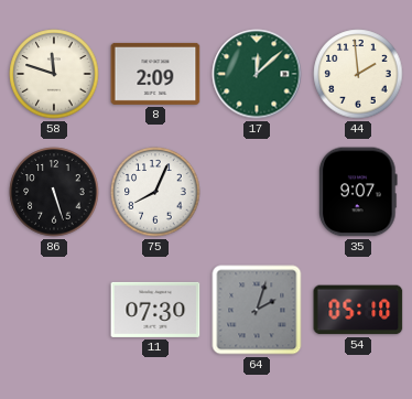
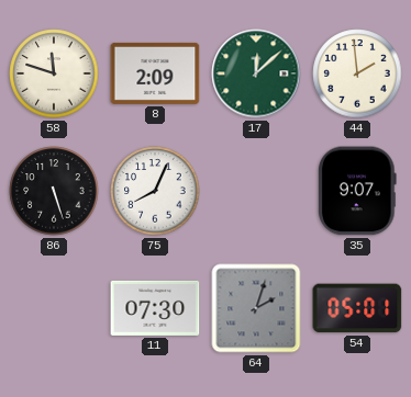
54: 05:10 -> 05:01 (357, 308)
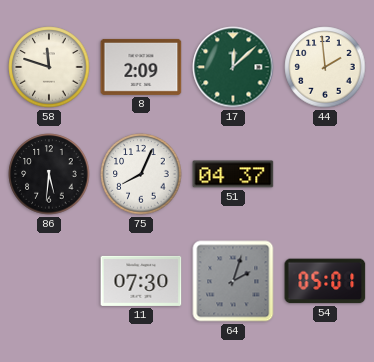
86: 5:27 -> 5:31 (49, 174)
51: none -> 04:37 (233, 174)
35: 9:07 -> none (357, 191)
